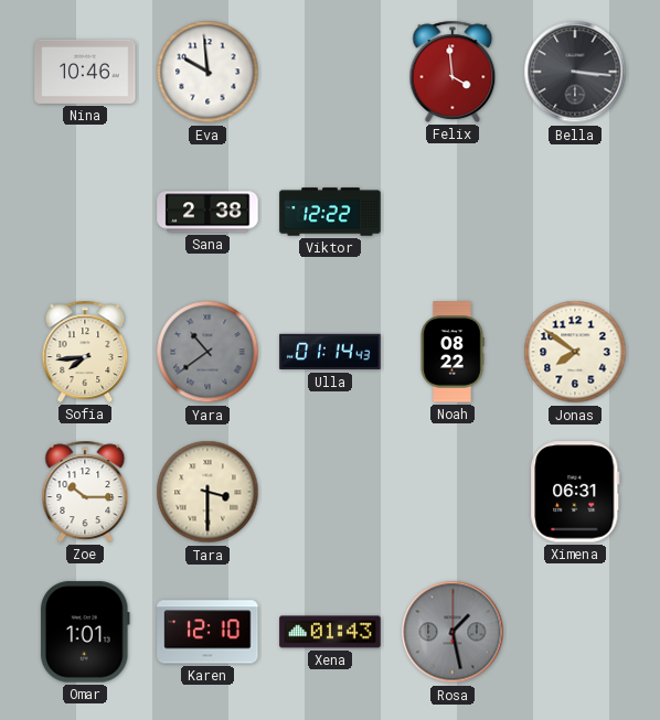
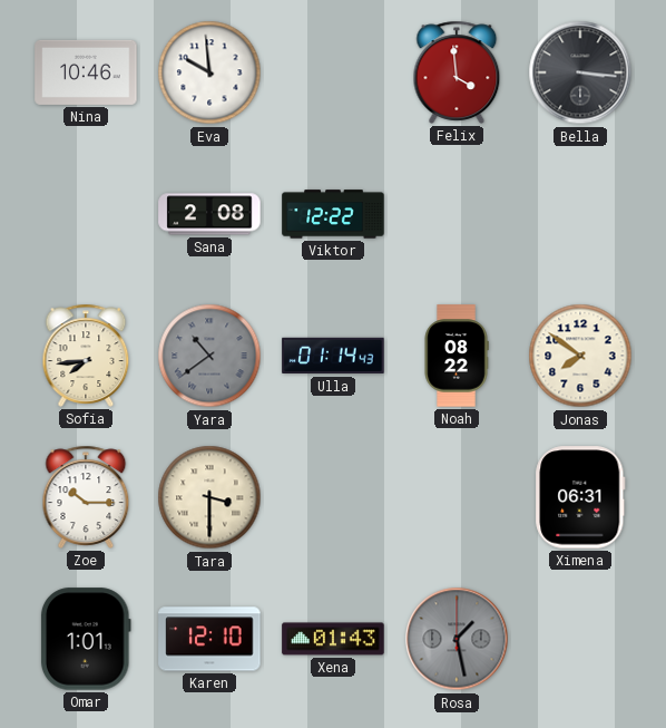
Sana: 2:38 -> 2:08 (209, 214)
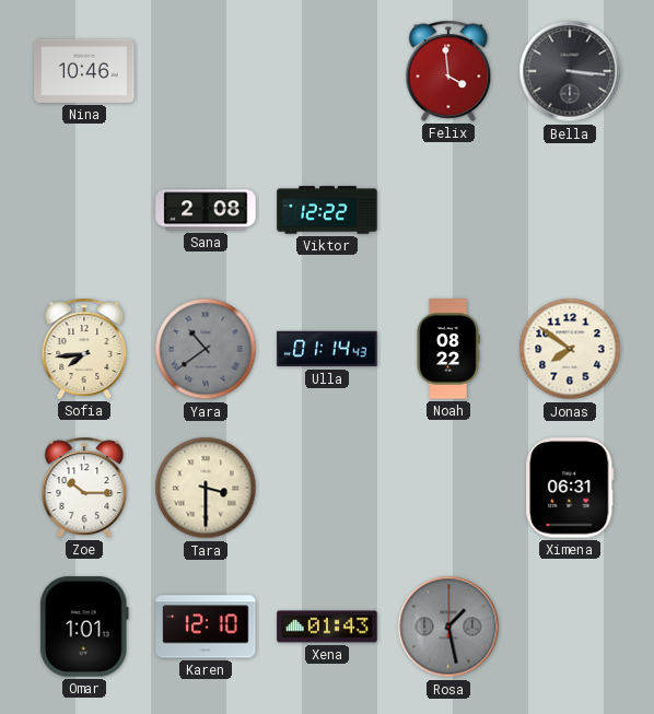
Eva: 9:59 -> none (209, 72)
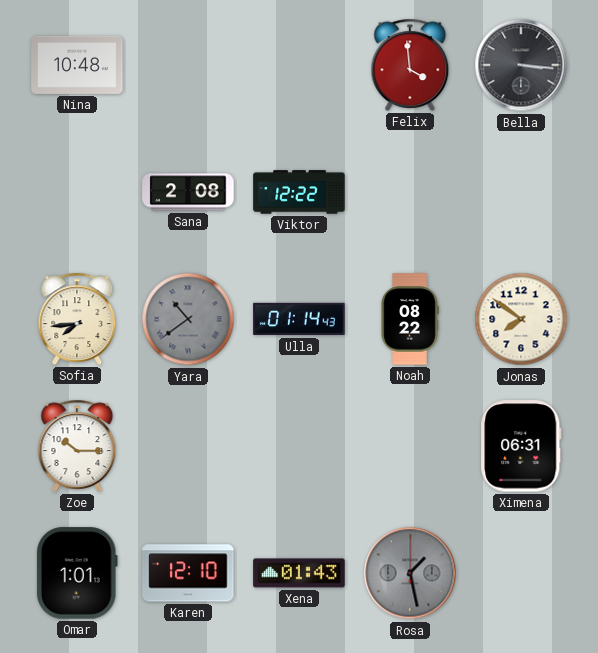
Nina: 10:46 -> 10:48 (77, 65)
Tara: 3:30 -> none (206, 488)
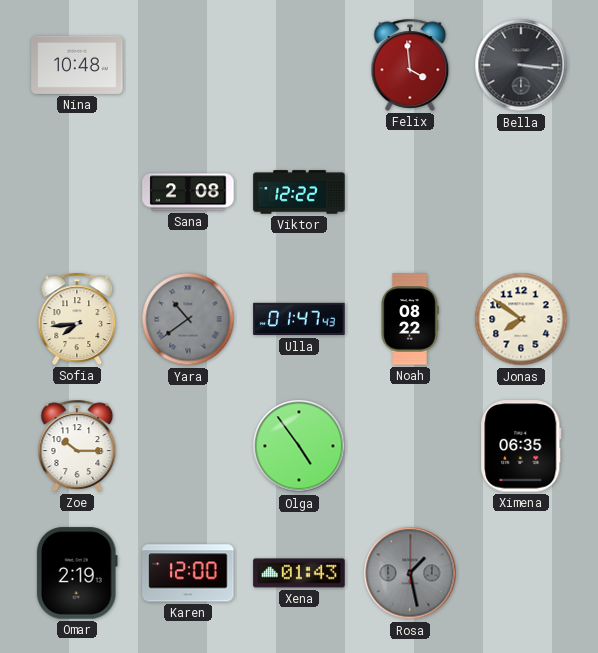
Ulla: 01:14 -> 01:47 (299, 319)
Olga: none -> 4:54 (299, 446)
Ximena: 06:31 -> 06:35 (521, 446)
Omar: 1:01 -> 2:19 (77, 573)
Karen: 12:10 -> 12:00 (188, 573)
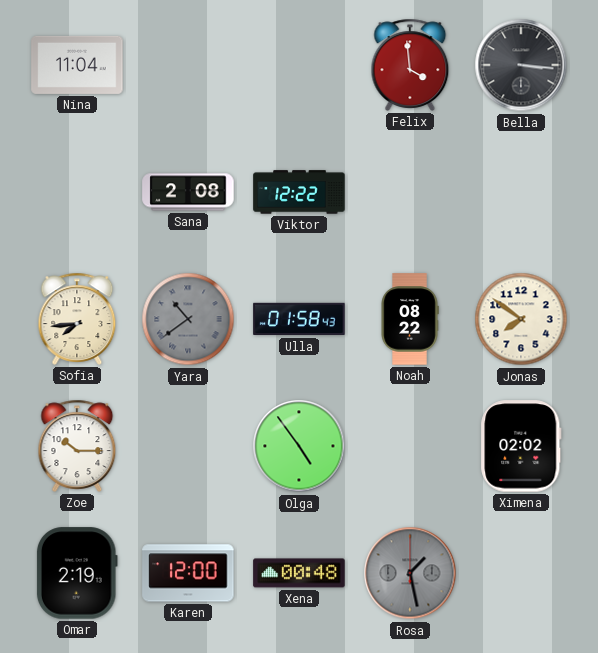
Nina: 10:48 -> 11:04 (77, 65)
Ulla: 01:47 -> 01:58 (299, 319)
Ximena: 06:35 -> 02:02 (521, 446)
Xena: 01:43 -> 00:48 (299, 573)
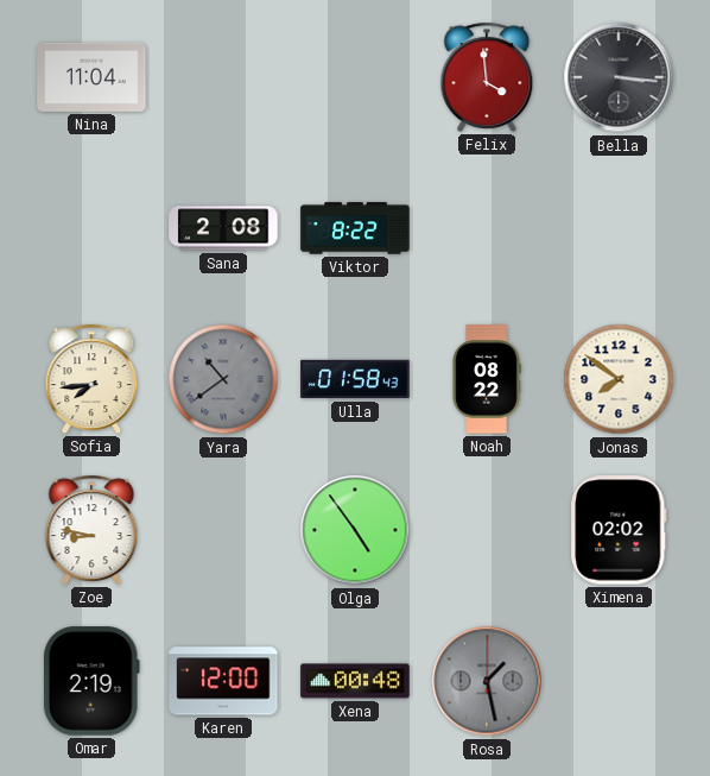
Viktor: 12:22 -> 8:22 (355, 228)
Zoe: 10:15 -> 8:47 (91, 530)
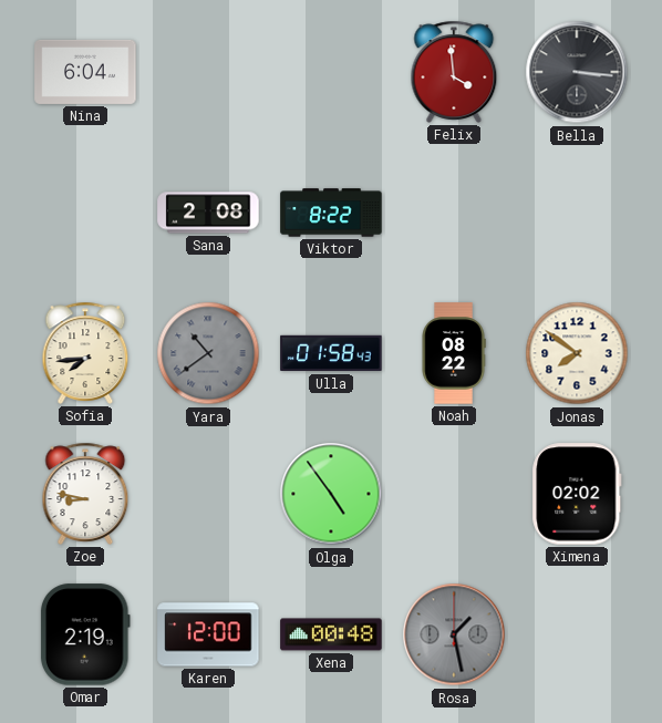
Nina: 11:04 -> 6:04 (85, 72)
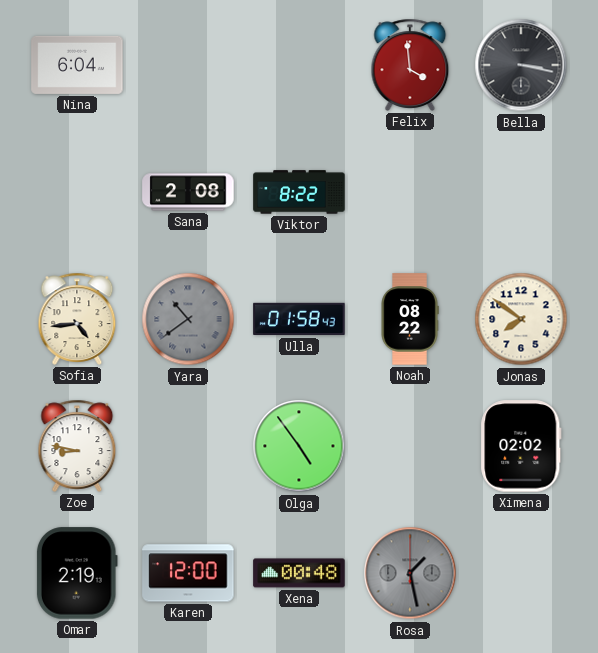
Bella: 3:16 -> 3:17 (521, 65)
Sofia: 7:44 -> 4:44 (77, 319)
